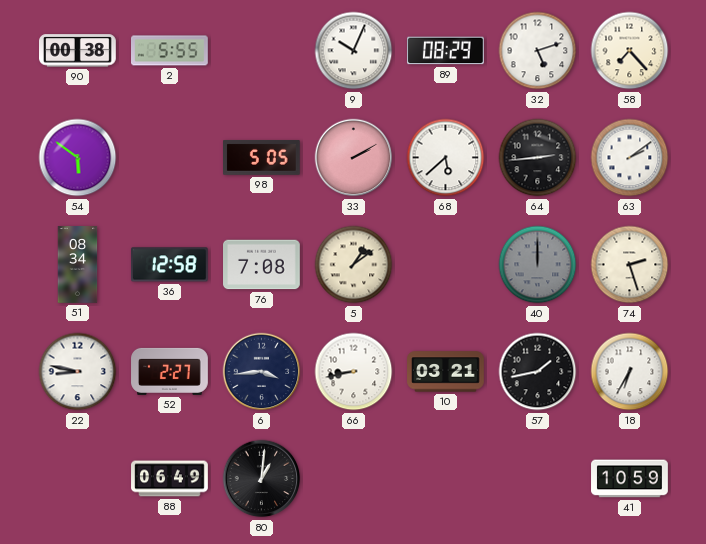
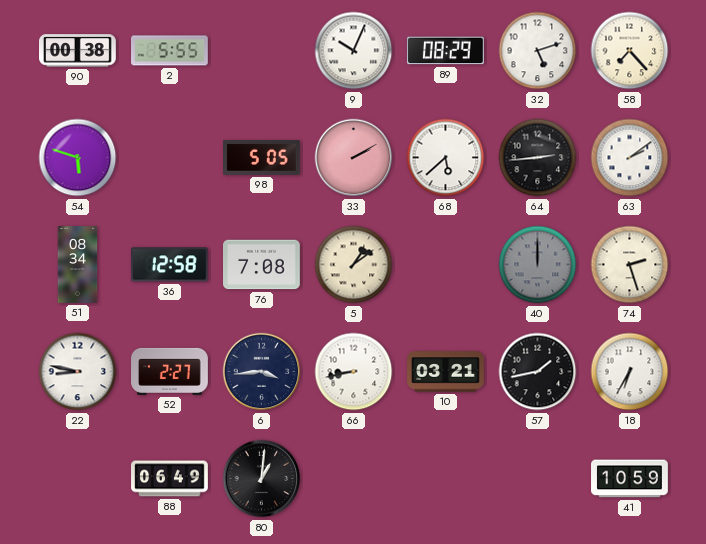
54: 5:51 -> 5:48 (78, 158)
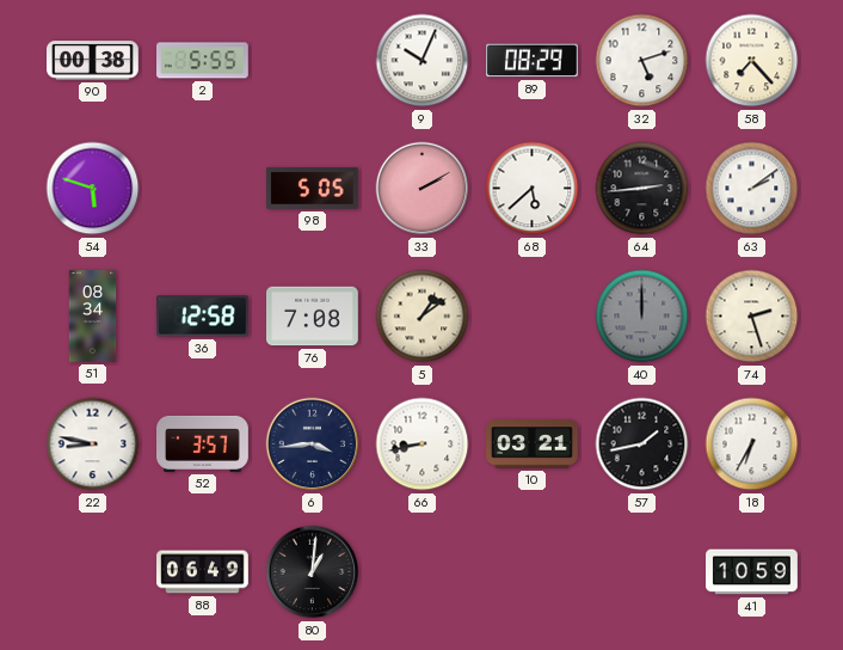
52: 2:27 -> 3:57 (203, 443)
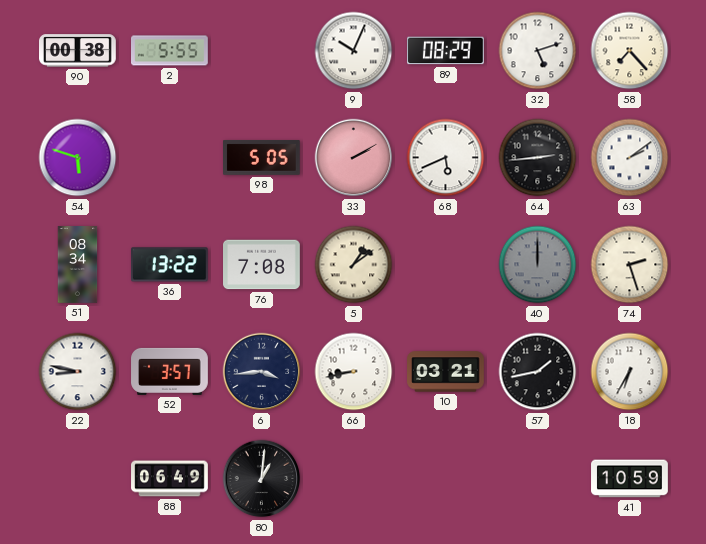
68: 5:38 -> 5:41 (446, 158)
36: 12:58 -> 13:22 (169, 265)
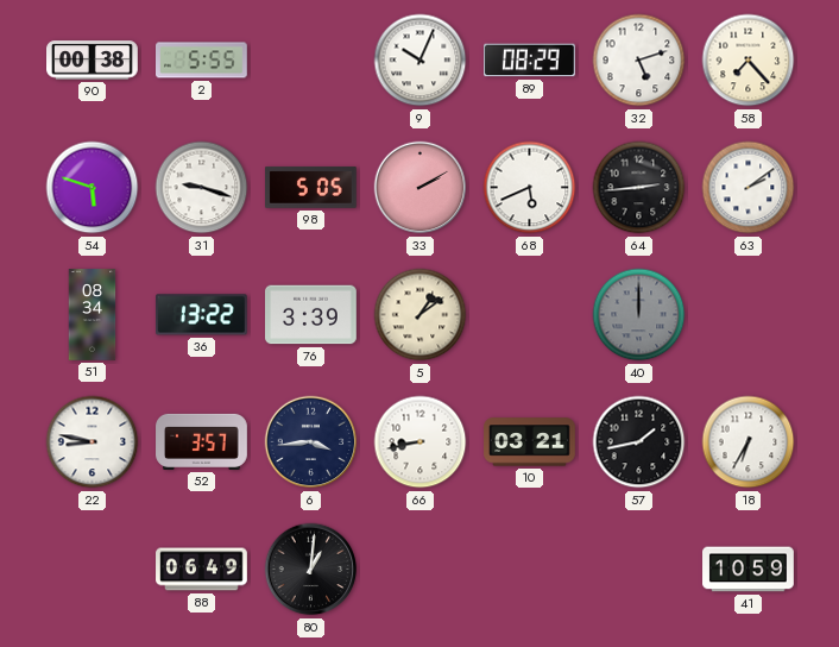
31: none -> 9:18 (202, 188)
76: 7:08 -> 3:39 (311, 315)
74: 2:27 -> none (630, 265)
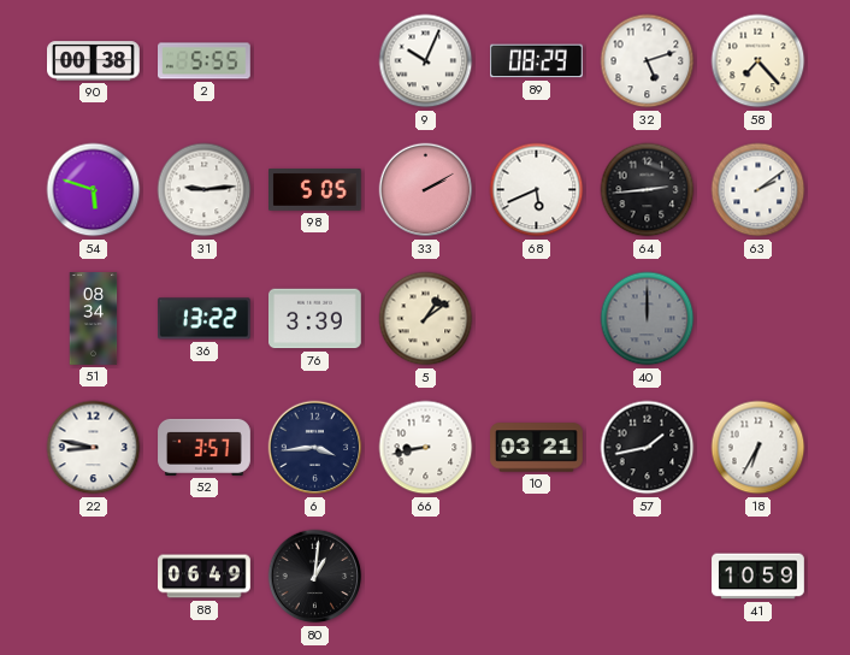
31: 9:18 -> 9:14 (205, 190)
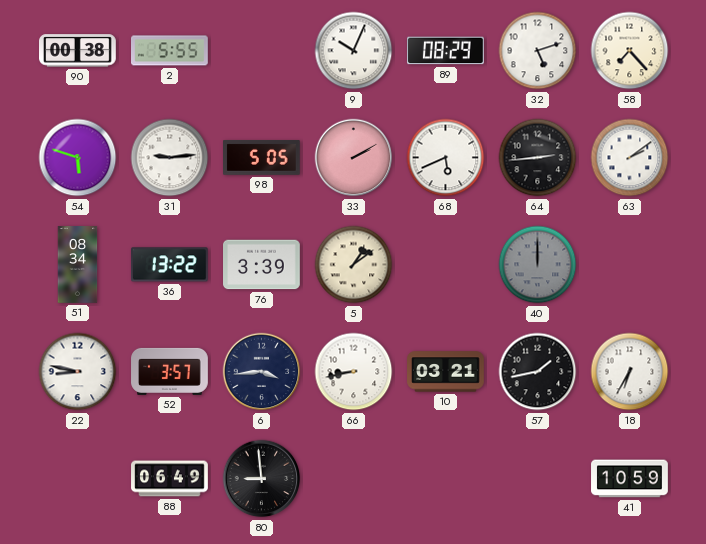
80: 1:01 -> 8:59 (262, 479)
